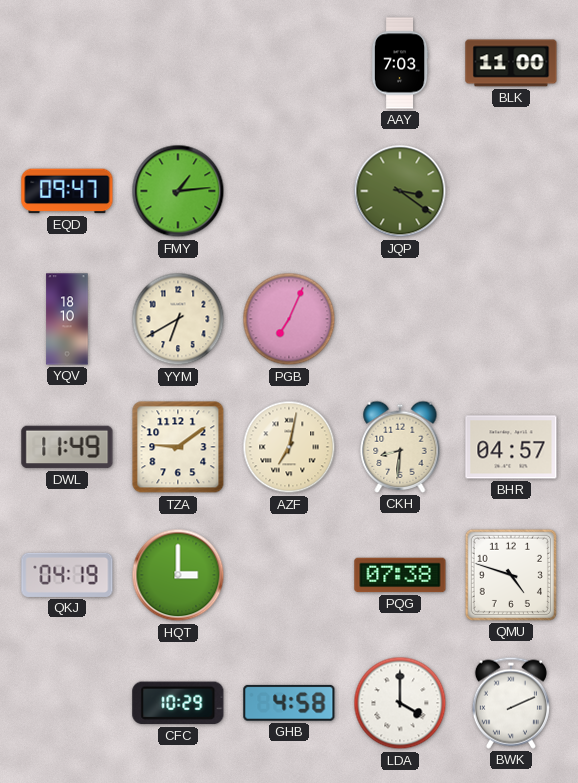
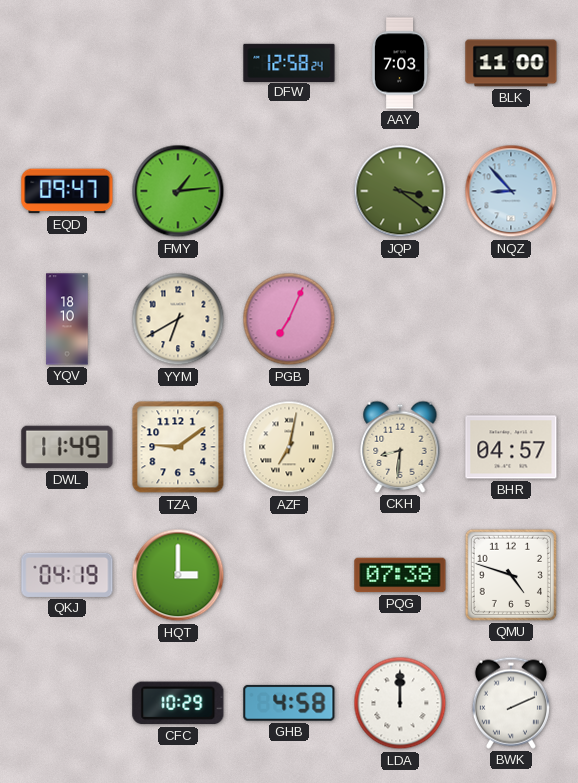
DFW: none -> 12:58 (289, 62)
NQZ: none -> 8:53 (511, 191)
LDA: 4:00 -> 12:00 (400, 703)
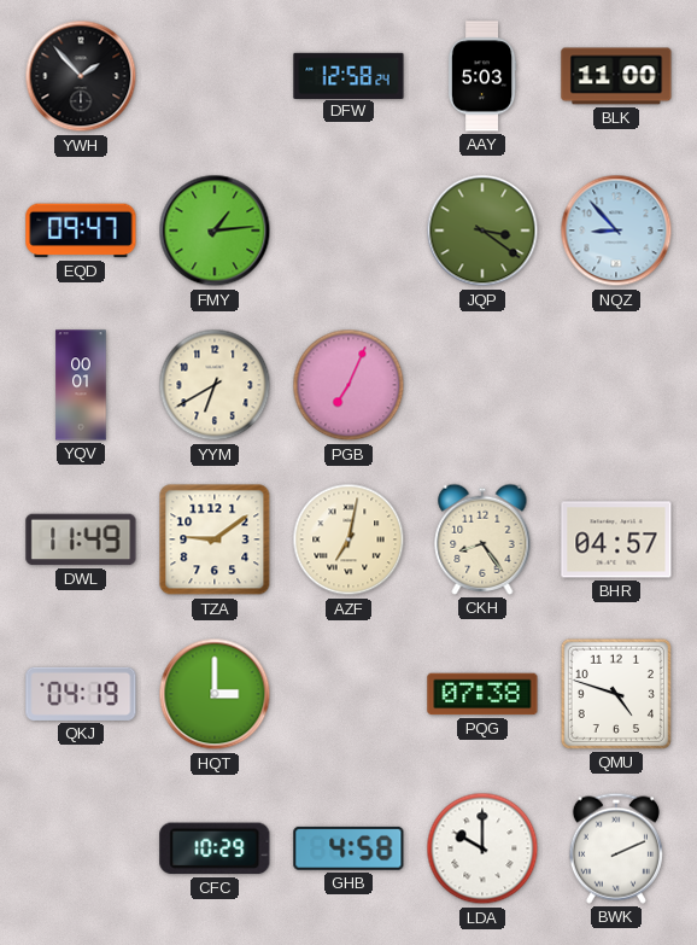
YWH: none -> 1:53 (81, 76)
AAY: 7:03 -> 5:03 (482, 76)
YQV: 18:10 -> 00:01 (81, 385)
CKH: 8:31 -> 8:24 (482, 539)
LDA: 12:00 -> 10:00 (482, 848)
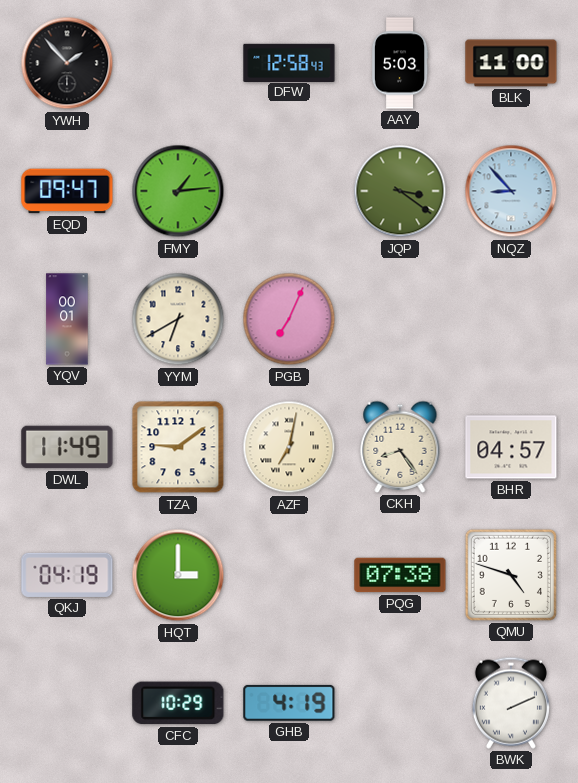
DFW: 12:58:24 -> 12:58:43 (289, 62)
GHB: 4:58 -> 4:19 (289, 703)
LDA: 10:00 -> none (482, 848)
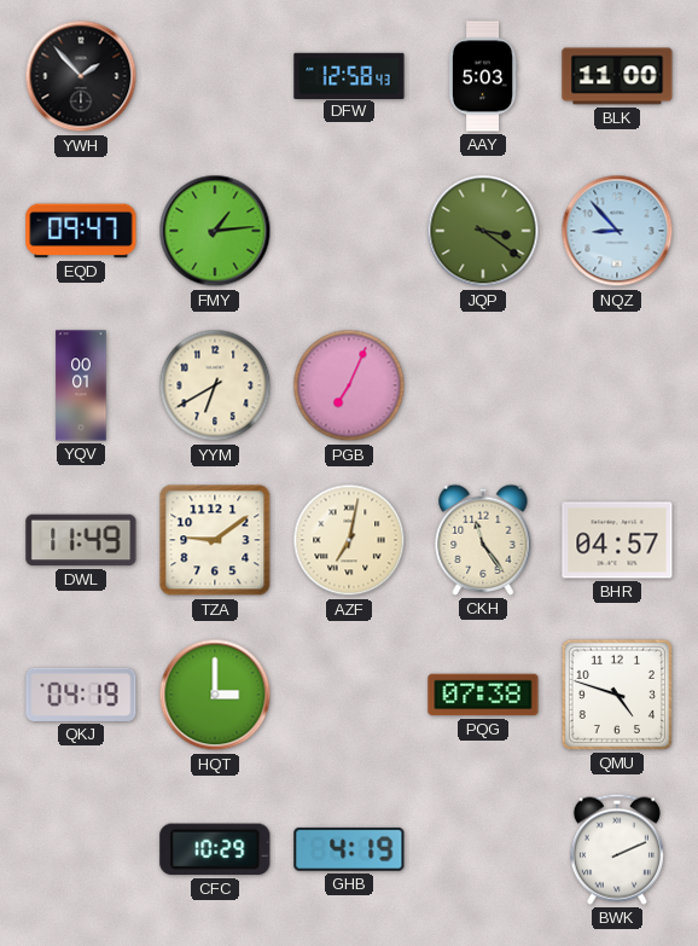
CKH: 8:24 -> 11:24 (483, 540)
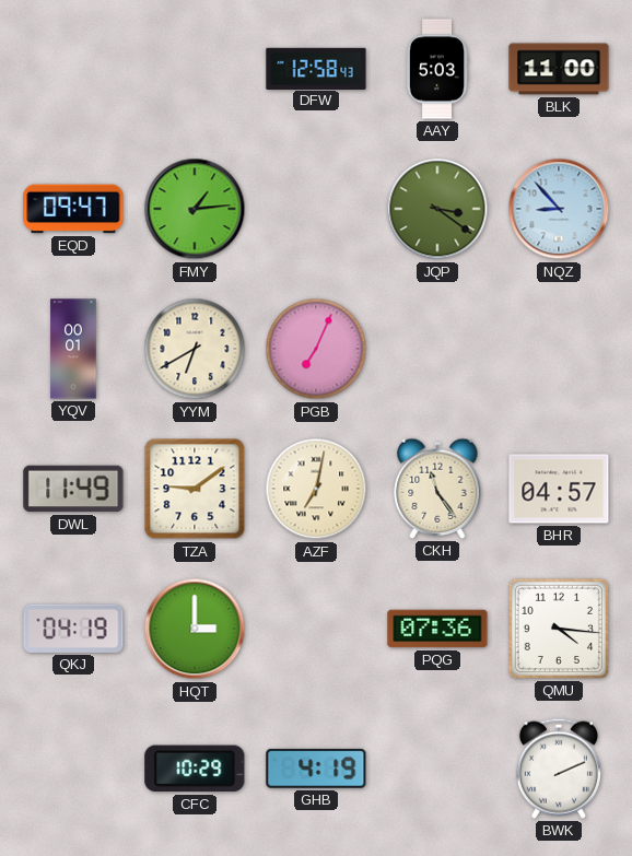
YWH: 1:53 -> none (81, 76)
PQG: 07:38 -> 07:36 (437, 629)
QMU: 4:48 -> 4:16 (559, 629)
